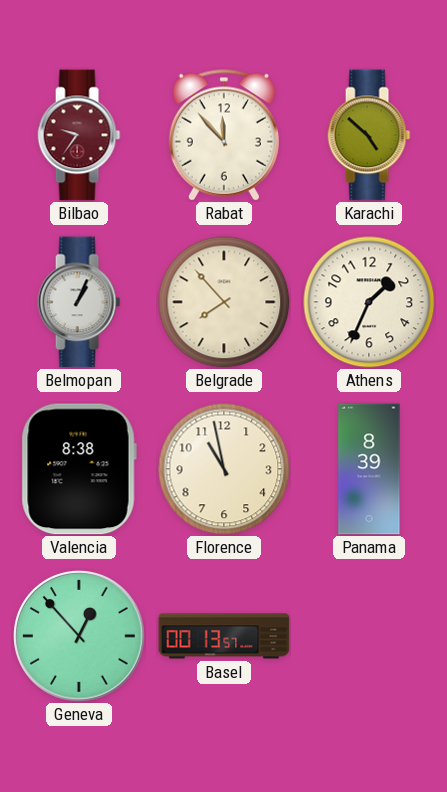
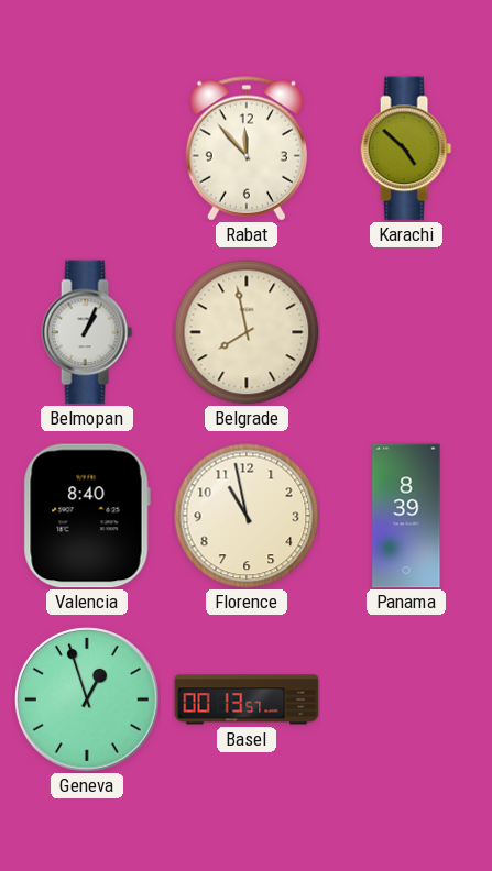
Bilbao: 9:36 -> none (79, 135)
Belgrade: 7:53 -> 7:58 (247, 332)
Athens: 1:34 -> none (369, 302)
Valencia: 8:38 -> 8:40 (87, 516)
Geneva: 12:53 -> 12:57 (87, 699)
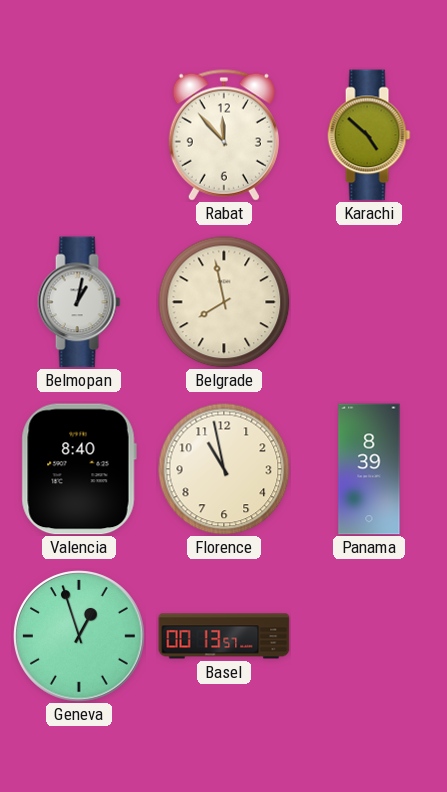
Belmopan: 1:04 -> 1:02 (79, 302)
